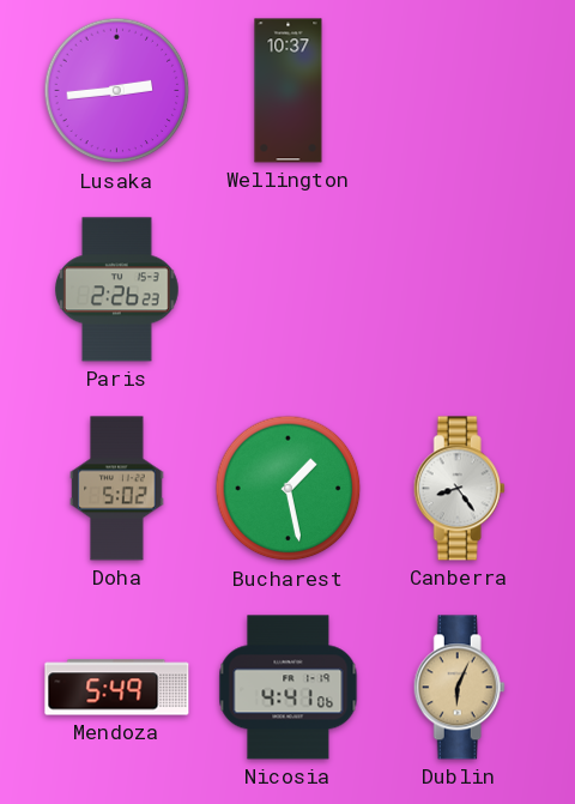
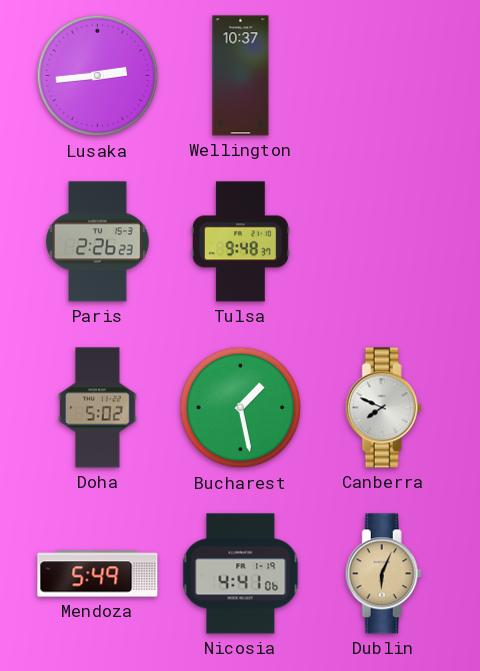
Tulsa: none -> 9:48 (240, 242)
Canberra: 8:24 -> 7:49 (383, 408)
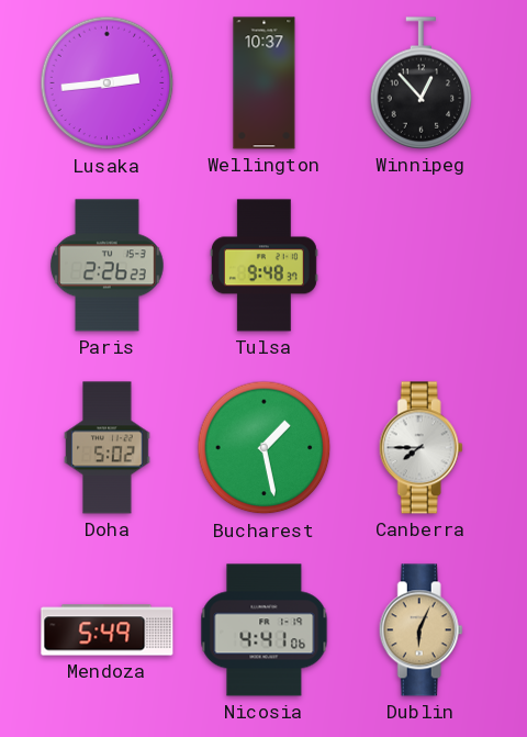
Winnipeg: none -> 12:53 (422, 83)
Canberra: 7:49 -> 7:45 (421, 448)
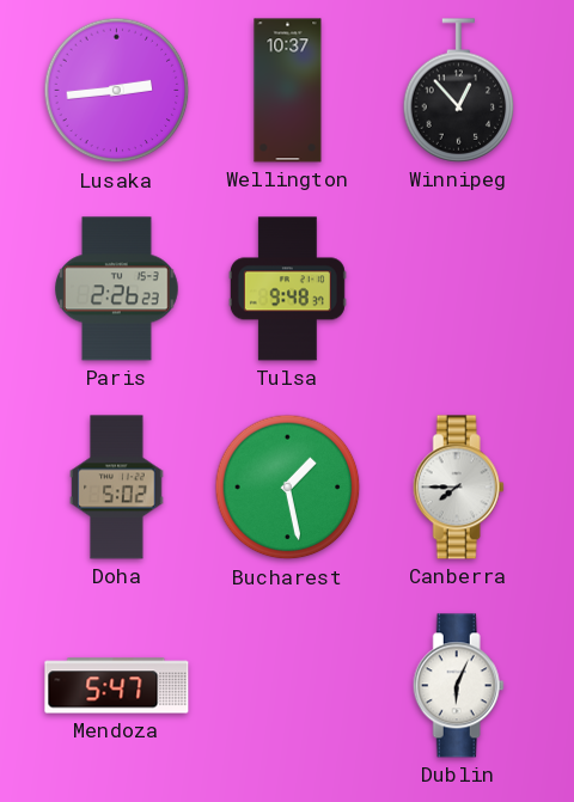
Mendoza: 5:49 -> 5:47 (117, 686)
Nicosia: 4:41 -> none (265, 630)
Dublin dial: champagne -> white (458, 686)
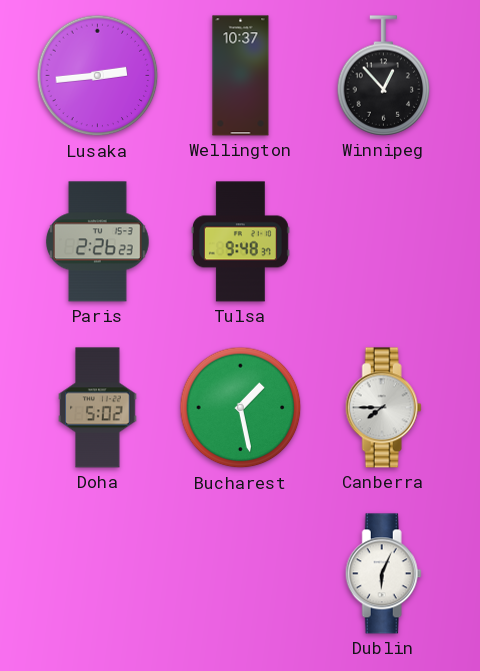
Mendoza: 5:47 -> none (117, 686)
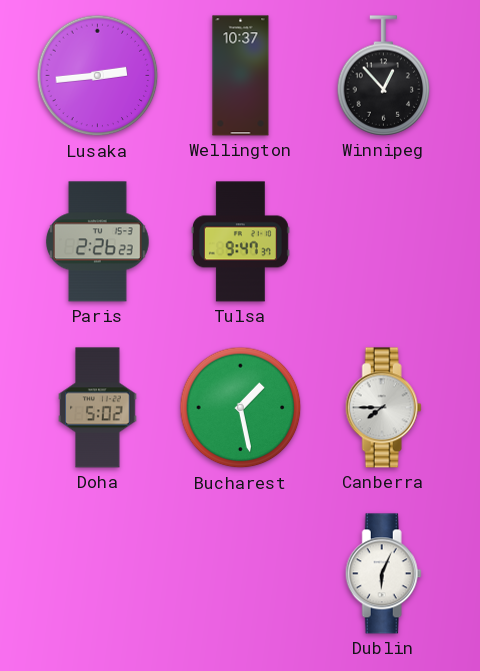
Tulsa: 9:48 -> 9:47 (240, 242)
